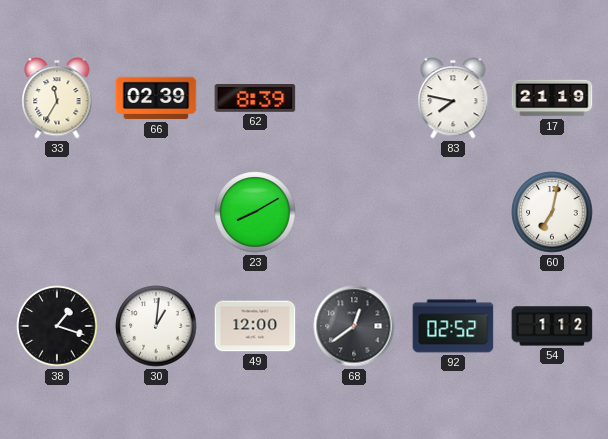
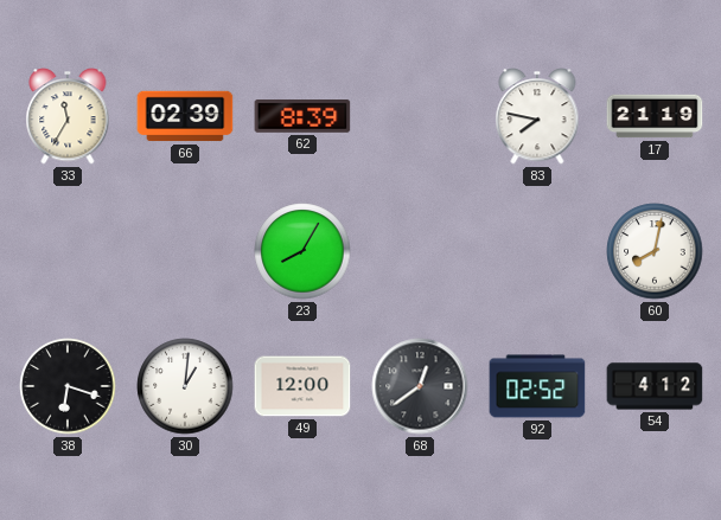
23: 8:10 -> 8:05 (302, 251)
60: 7:02 -> 8:02 (655, 251)
38: 1:18 -> 6:18 (68, 386)
54: 1:12 -> 4:12 (655, 386)
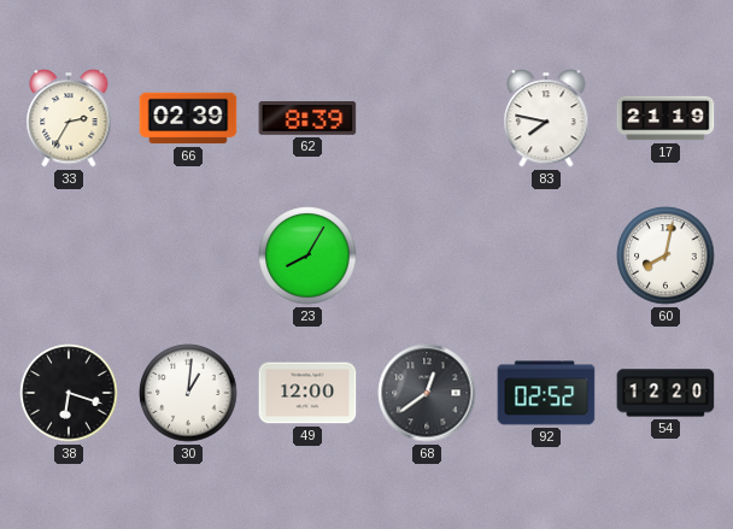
33: 11:35 -> 2:35 (69, 118)
54: 4:12 -> 12:20 (665, 393)
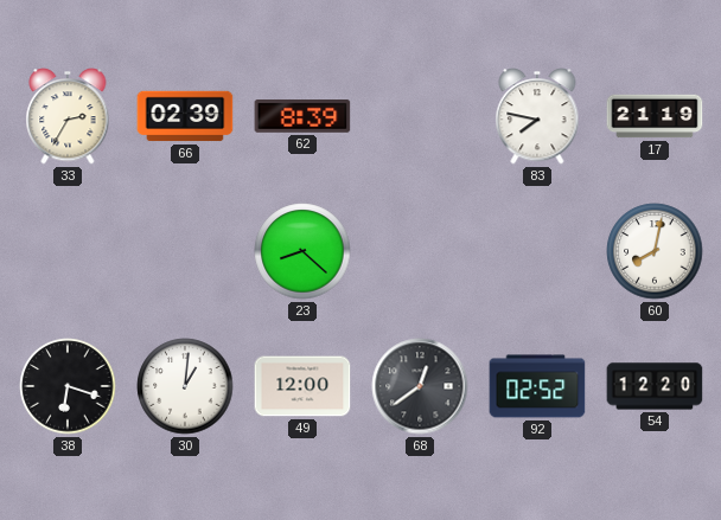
23: 8:05 -> 8:22 (302, 251)
